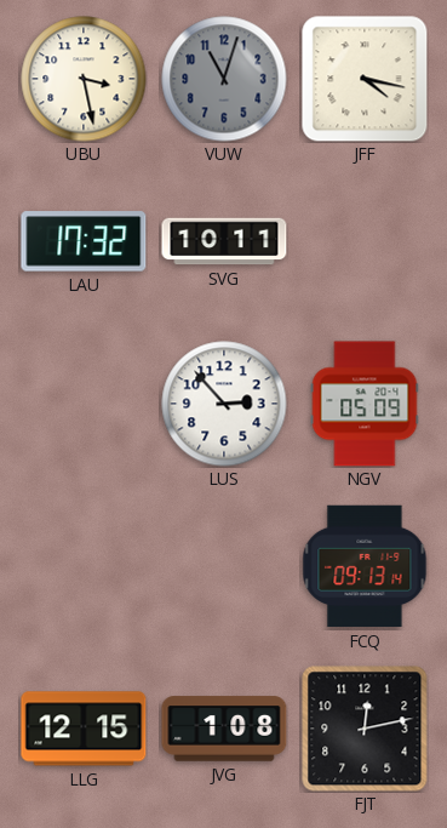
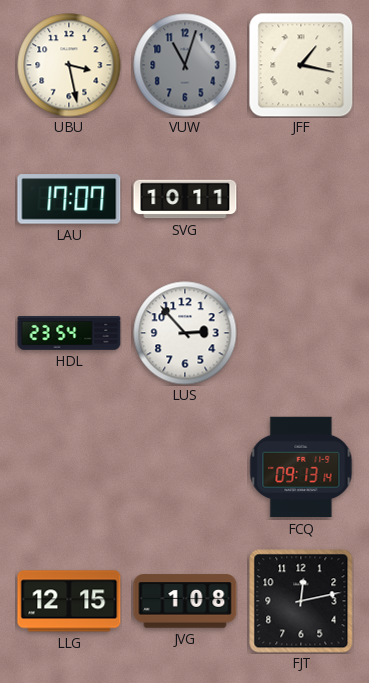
JFF: 4:17 -> 1:17 (301, 65)
LAU: 17:32 -> 17:07 (69, 199)
HDL: none -> 23:54 (69, 334)
NGV: 05:09 -> none (365, 404)
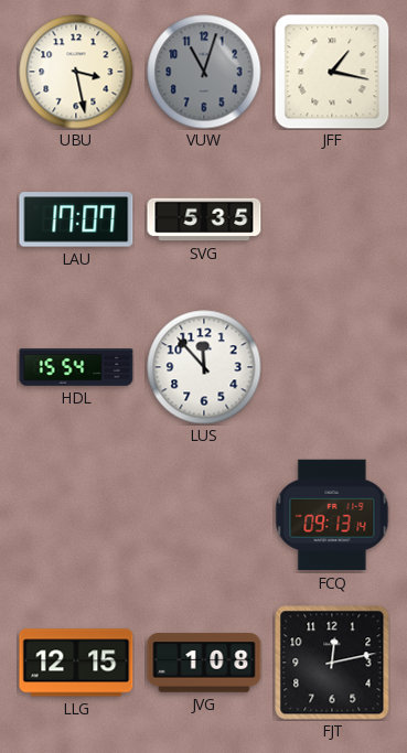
SVG: 10:11 -> 5:35 (204, 219)
HDL: 23:54 -> 15:54 (76, 368)
LUS: 2:53 -> 11:53 (204, 367)
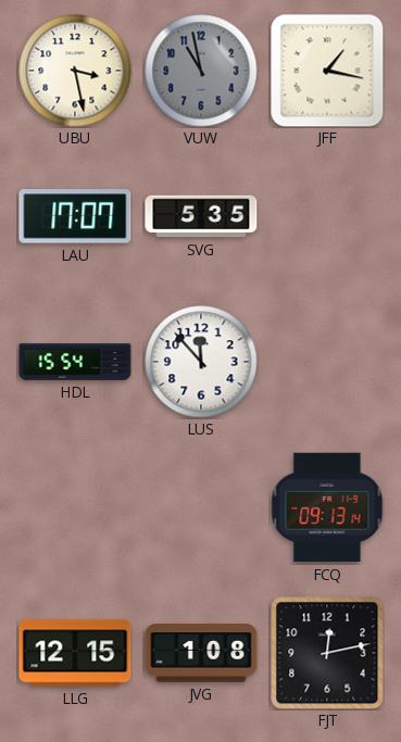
VUW: 11:03 -> 10:58 (201, 71)
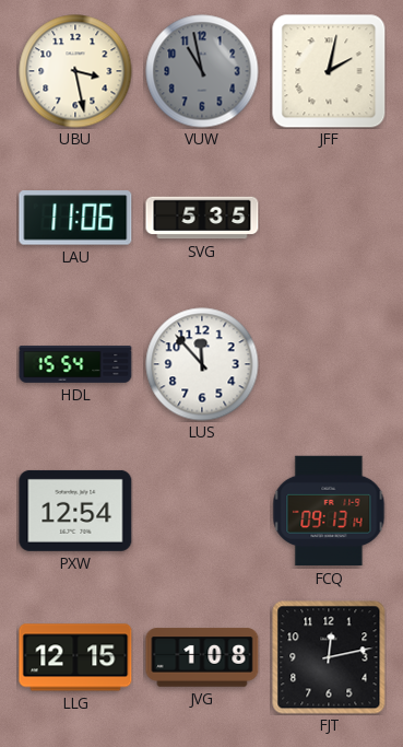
JFF: 1:17 -> 2:02 (329, 71)
LAU: 17:07 -> 11:06 (75, 218)
PXW: none -> 12:54 (75, 511)
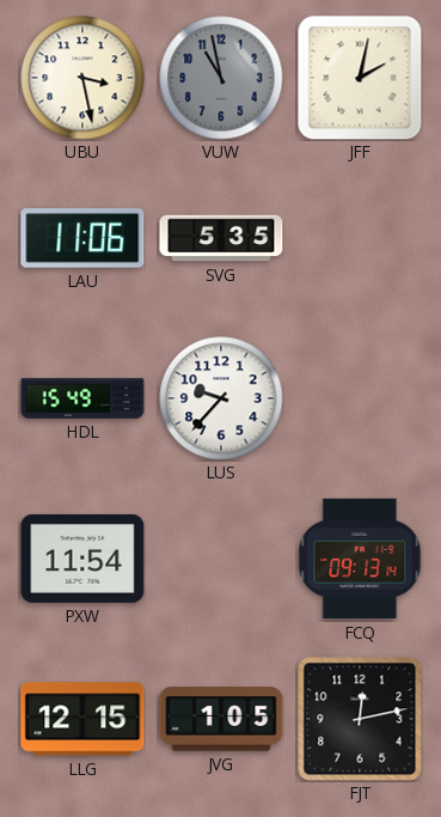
HDL: 15:54 -> 15:49 (82, 400)
LUS: 11:53 -> 9:37 (221, 398)
PXW: 12:54 -> 11:54 (82, 559)
JVG: 1:08 -> 1:05 (221, 719)
